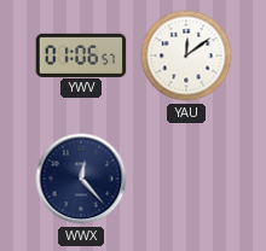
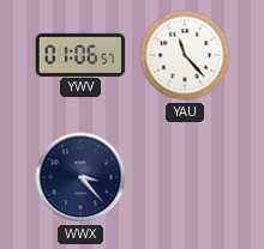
YAU: 12:09 -> 11:23 (185, 55)
WWX: 12:23 -> 3:23 (80, 177)
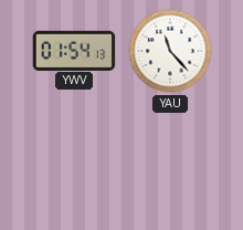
YWV: 01:06 -> 01:54 (74, 50)
WWX: 3:23 -> none (80, 177)
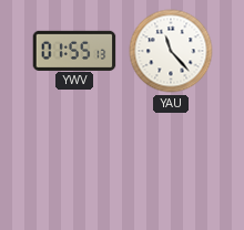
YWV: 01:54 -> 01:55 (74, 50)
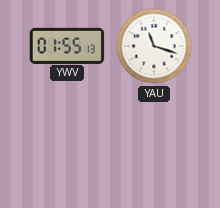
YAU: 11:23 -> 11:18 (154, 46)
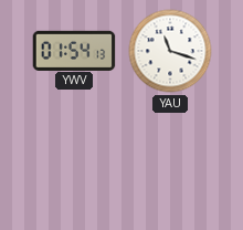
YWV: 01:55 -> 01:54 (74, 50)
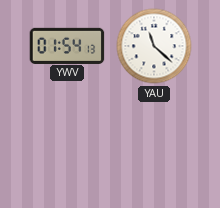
YAU: 11:18 -> 11:22 (154, 46)
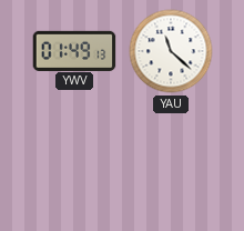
YWV: 01:54 -> 01:49 (74, 50)
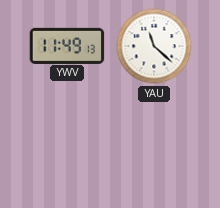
YWV: 01:49 -> 11:49 (67, 45)
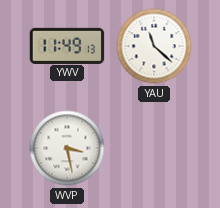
WVP: none -> 3:28 (67, 148)
